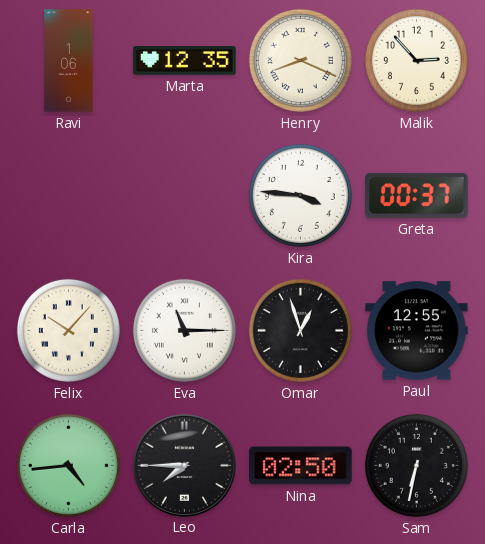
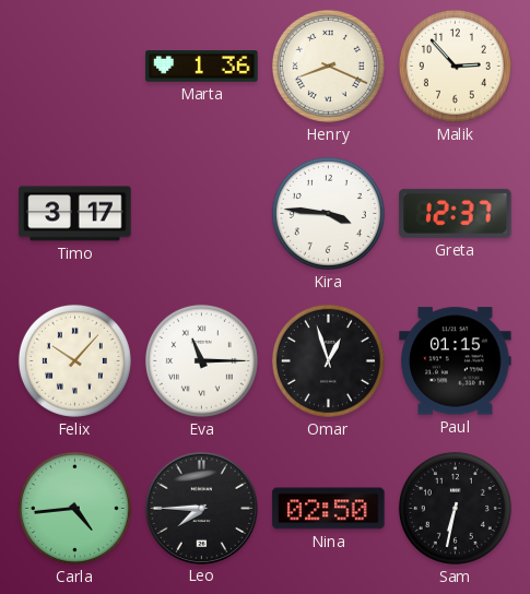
Ravi: 1:06 -> none (69, 61)
Marta: 12:35 -> 1:36 (202, 67)
Timo: none -> 3:17 (75, 214)
Greta: 00:37 -> 12:37 (456, 213)
Paul: 12:55 -> 01:15 (456, 361)
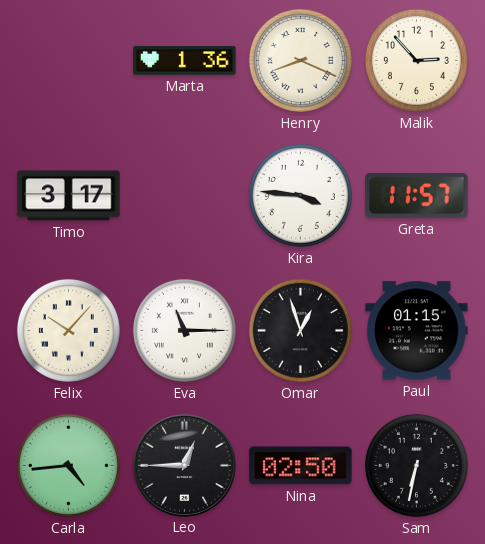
Greta: 12:37 -> 11:57 (417, 195)
Leo: 7:45 -> 12:45 (184, 465)
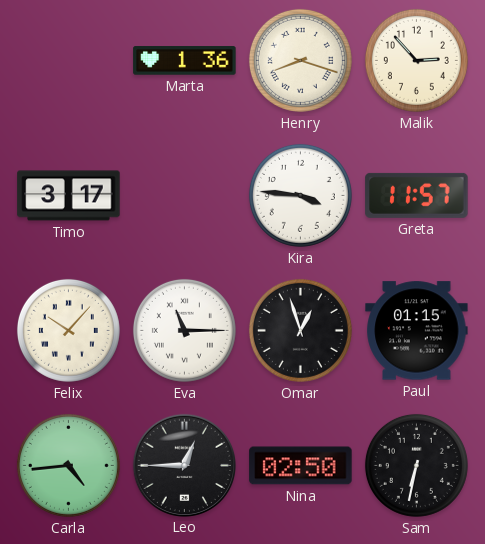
Henry: 8:19 -> 8:18 (300, 60)
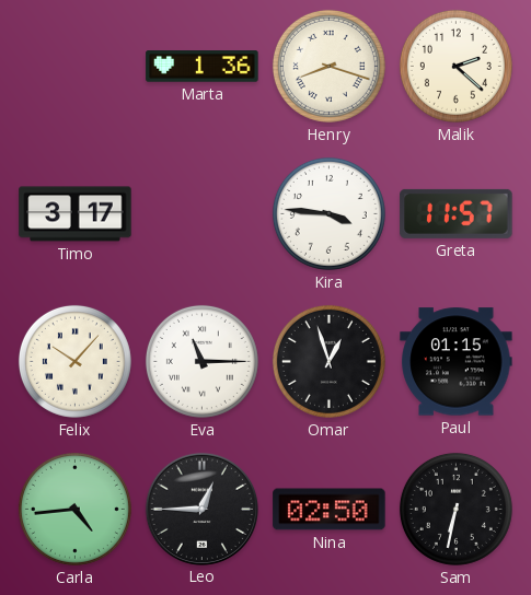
Malik: 2:53 -> 2:22 (455, 66)
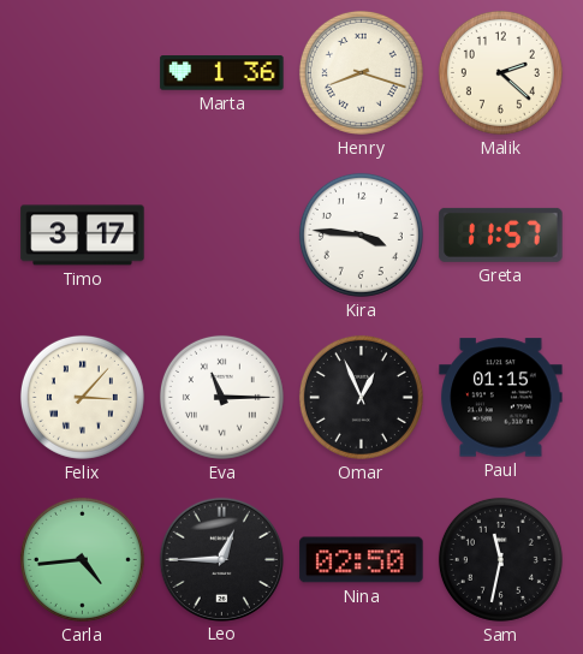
Felix: 10:07 -> 3:07 (82, 397)
Omar: 12:57 -> 12:56 (361, 397)
Sam: 6:32 -> 11:32 (500, 559)
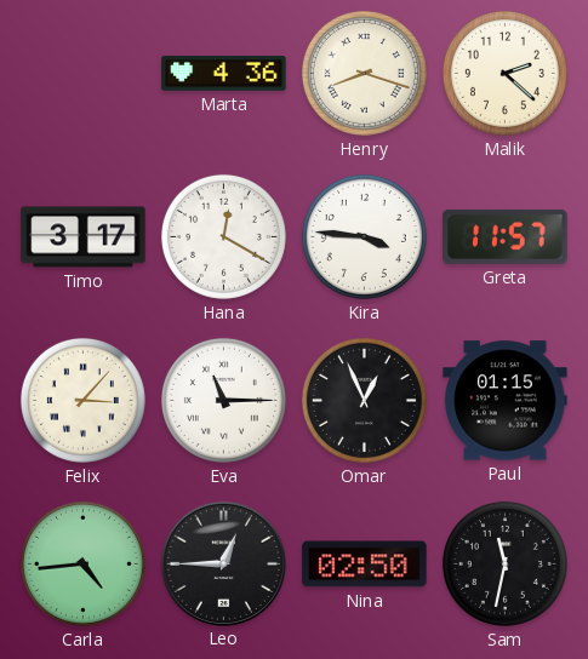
Marta: 1:36 -> 4:36 (224, 74)
Hana: none -> 12:20 (223, 236)
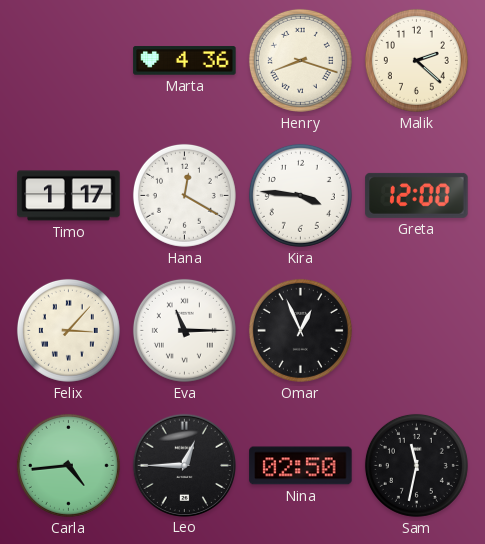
Timo: 3:17 -> 1:17 (69, 196)
Greta: 11:57 -> 12:00 (417, 195)
Paul: 01:15 -> none (506, 401)
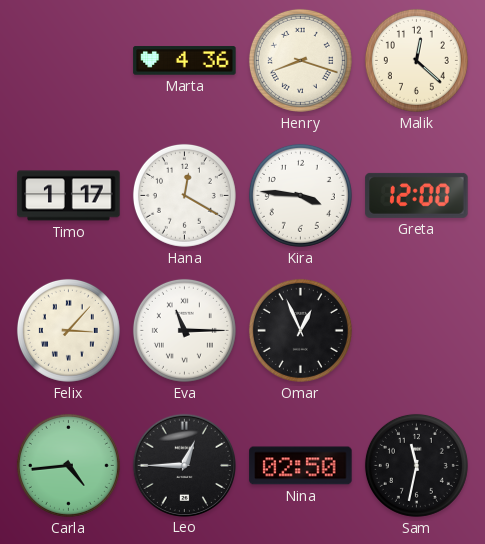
Malik: 2:22 -> 12:22 (416, 60)
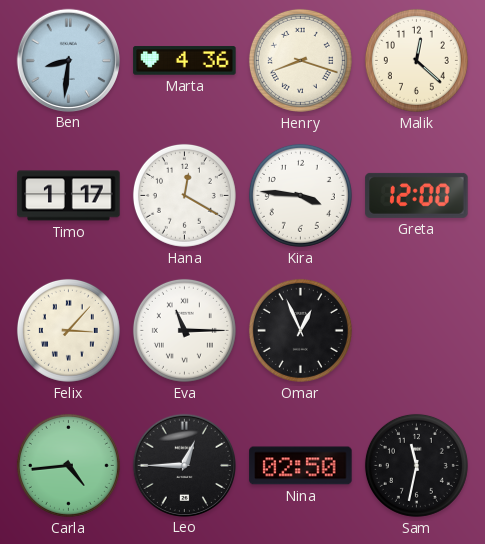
Ben: none -> 8:31 (68, 60)
